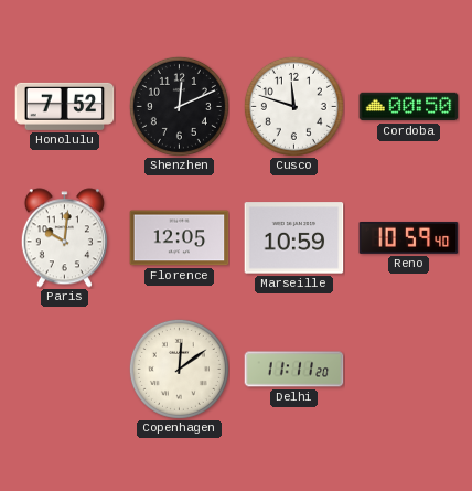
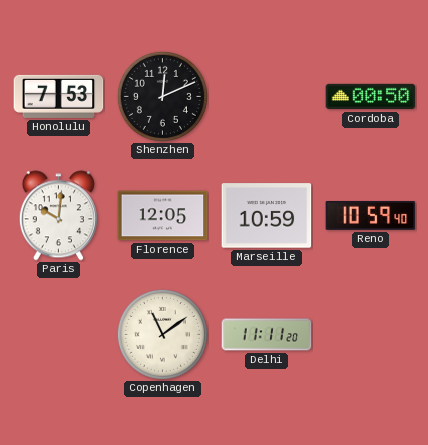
Honolulu: 7:52 -> 7:53 (59, 96)
Cusco: 11:48 -> none (293, 106)
Copenhagen: 12:09 -> 11:09 (162, 334)
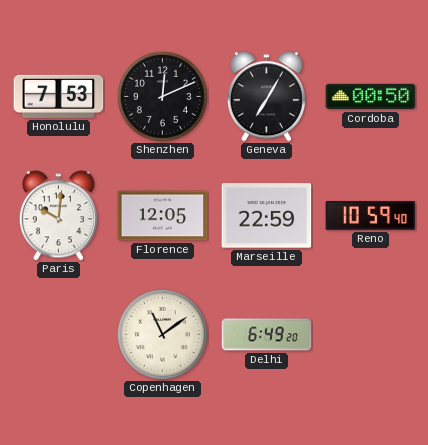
Geneva: none -> 7:05 (266, 97)
Marseille: 10:59 -> 22:59 (267, 216)
Delhi: 11:11 -> 6:49 (267, 335)
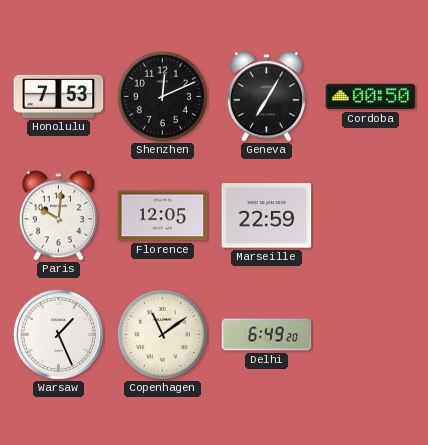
Reno: 10:59 -> none (371, 215)
Warsaw: none -> 1:26 (58, 334)
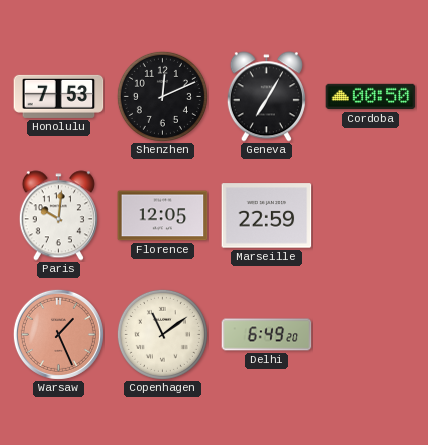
Warsaw dial: white -> salmon (58, 334)
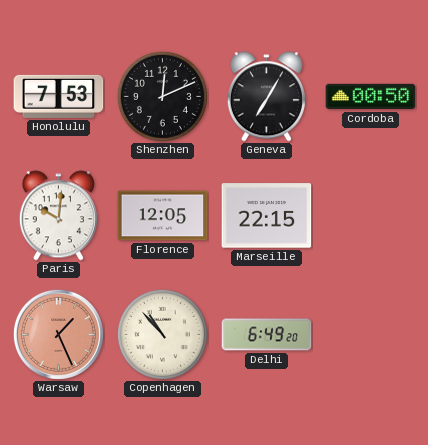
Marseille: 22:59 -> 22:15 (267, 216)
Copenhagen: 11:09 -> 10:53 (162, 334)
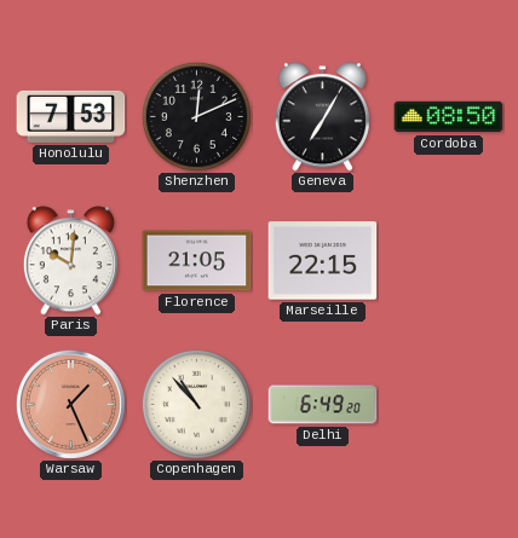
Cordoba: 00:50 -> 08:50 (449, 117)
Florence: 12:05 -> 21:05 (197, 261)
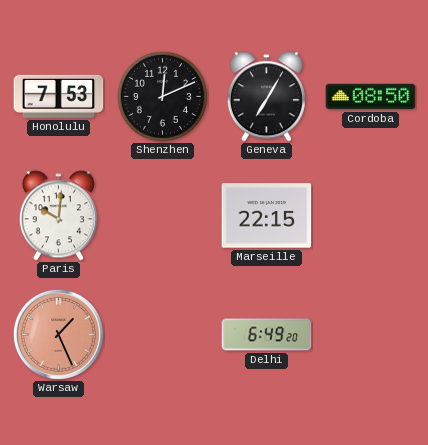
Florence: 21:05 -> none (197, 261)
Copenhagen: 10:53 -> none (196, 404)
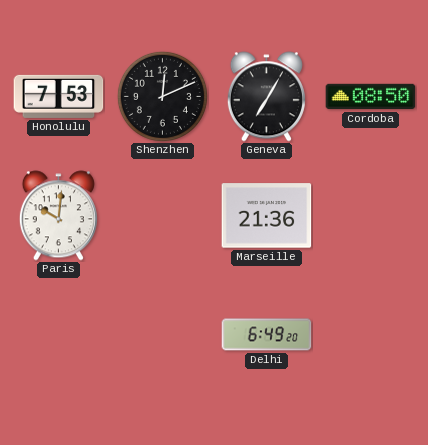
Marseille: 22:15 -> 21:36 (267, 216)
Warsaw: 1:26 -> none (58, 334)
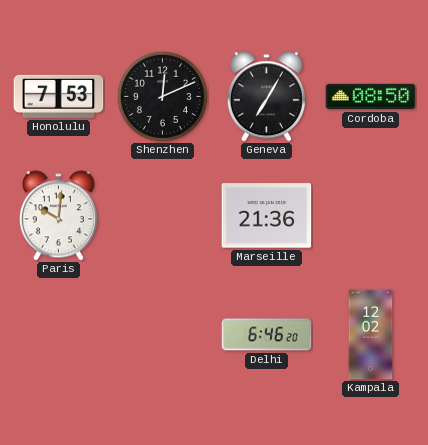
Delhi: 6:49 -> 6:46 (267, 335)
Kampala: none -> 12:02 (371, 335)
